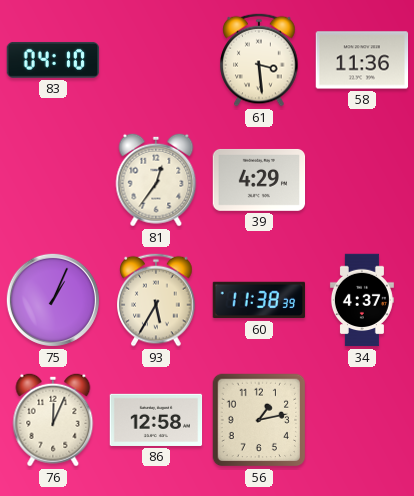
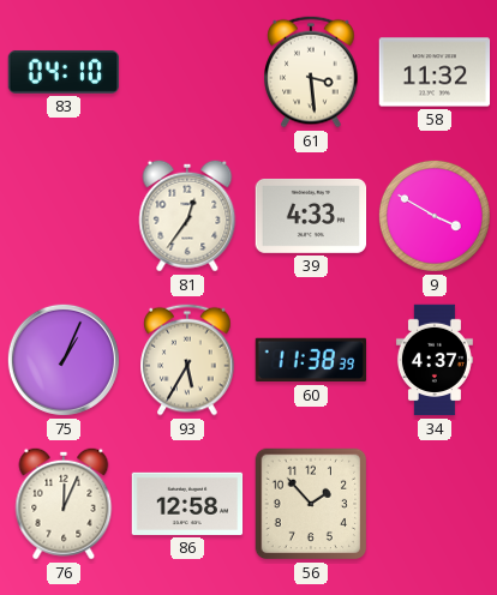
58: 11:36 -> 11:32 (435, 72)
39: 4:29 -> 4:33 (311, 216)
9: none -> 3:50 (435, 216)
56: 1:13 -> 1:53 (311, 504)
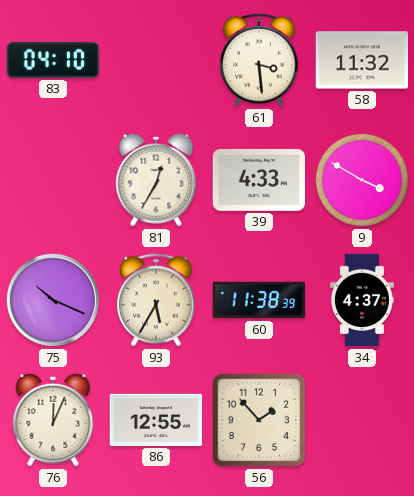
81: 12:36 -> 12:35 (156, 180)
75: 1:04 -> 10:19 (53, 300)
86: 12:58 -> 12:55 (156, 420)
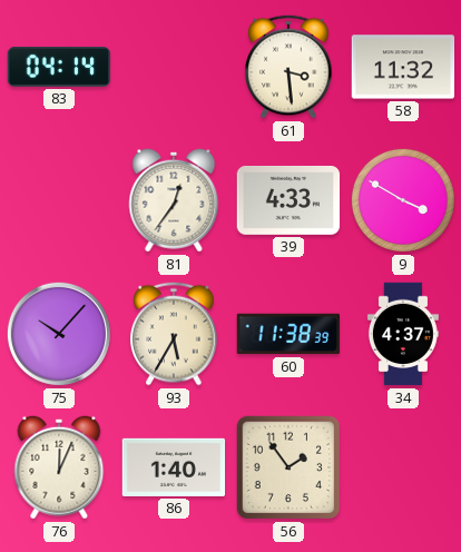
83: 04:10 -> 04:14 (59, 67)
81: 12:35 -> 12:36 (174, 200)
75: 10:19 -> 10:07 (59, 334)
86: 12:55 -> 1:40 (174, 467)
56: 1:53 -> 1:54 (288, 467)
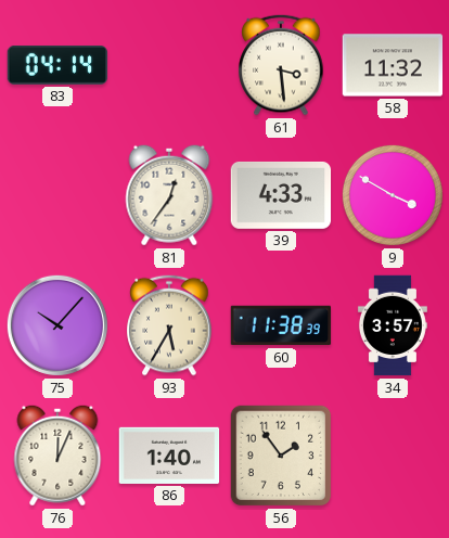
34: 4:37 -> 3:57 (393, 325)
